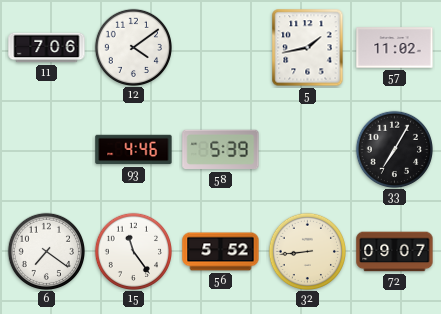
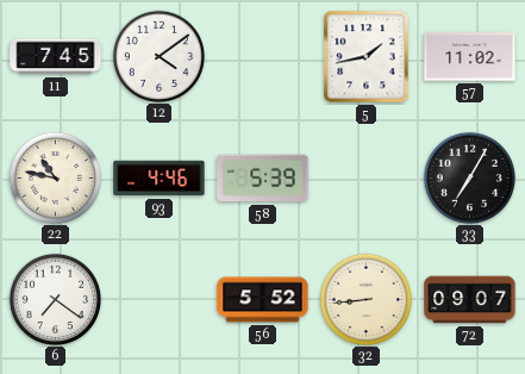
11: 7:06 -> 7:45 (56, 57)
22: none -> 10:47 (55, 177)
15: 11:24 -> none (133, 251)
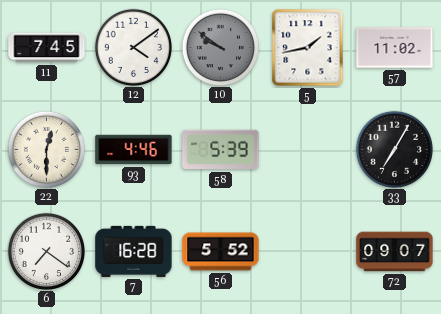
10: none -> 9:51 (220, 47)
22: 10:47 -> 12:30 (46, 149)
7: none -> 16:28 (134, 251)
32: 8:44 -> none (365, 299)
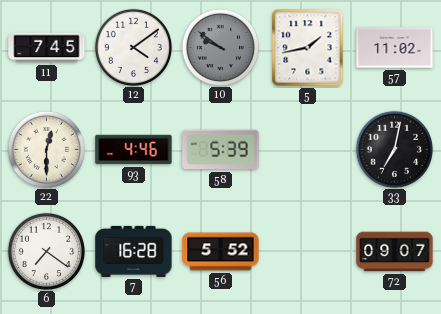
33: 7:05 -> 7:02 (394, 149)
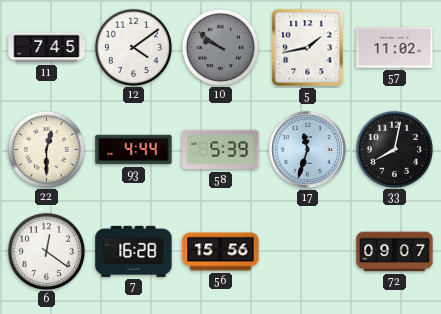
93: 4:46 -> 4:44 (134, 150)
17: none -> 11:33 (307, 149)
33: 7:02 -> 8:02 (394, 149)
6: 7:21 -> 12:21 (46, 251)
56: 5:52 -> 15:56 (221, 252)
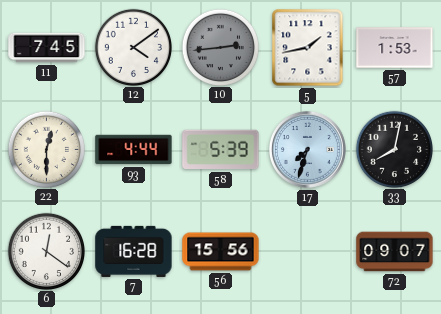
10: 9:51 -> 2:44 (220, 47)
57: 11:02 -> 1:53 (395, 48)
17: 11:33 -> 7:33 (307, 149)
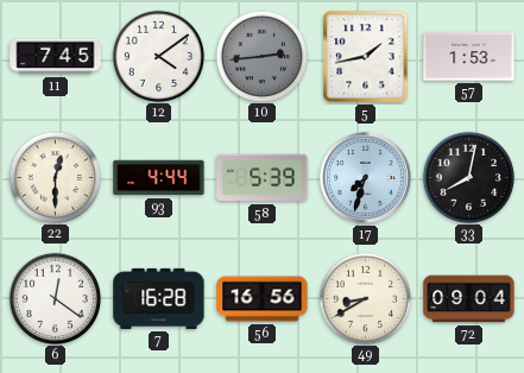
56: 15:56 -> 16:56 (263, 299)
49: none -> 8:40 (365, 298)
72: 09:07 -> 09:04 (469, 299)
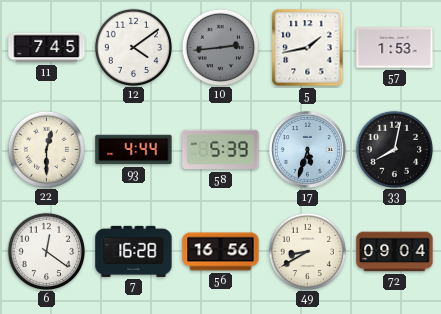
17: 7:33 -> 5:33 (307, 149)
